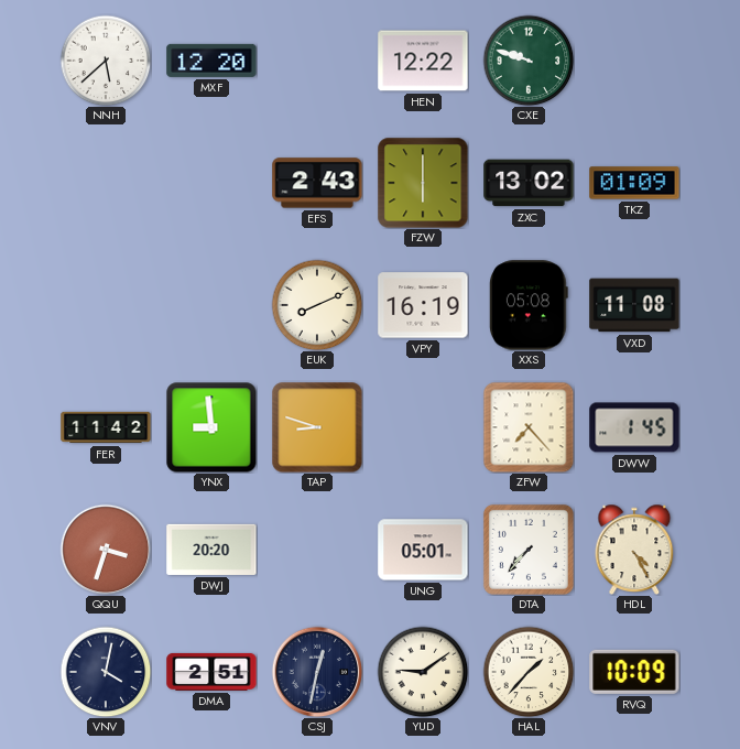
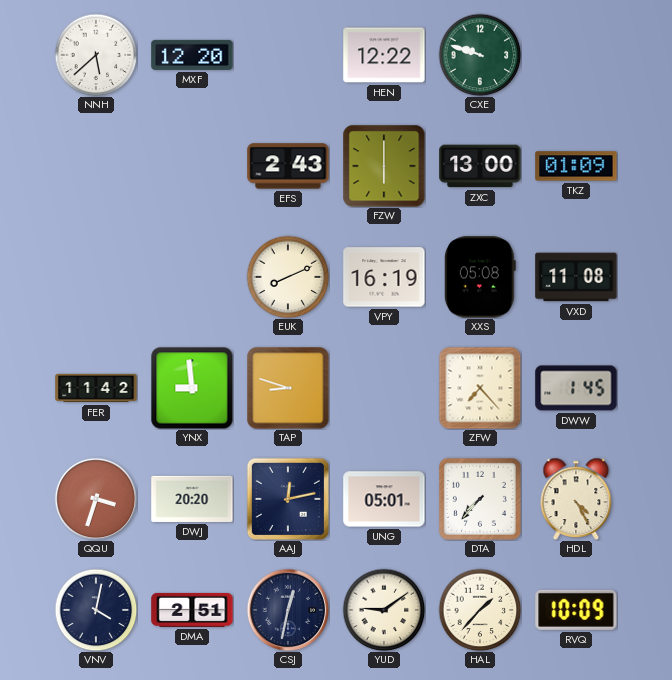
ZXC: 13:02 -> 13:00 (480, 166)
AAJ: none -> 12:13 (287, 498)
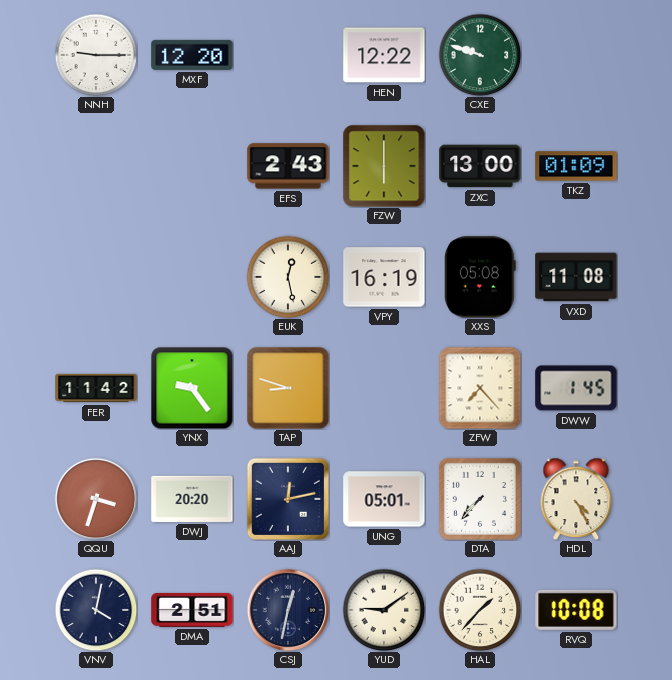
NNH: 5:38 -> 9:15 (96, 55)
EUK: 8:11 -> 12:28 (288, 277)
YNX: 8:59 -> 9:24 (192, 388)
RVQ: 10:09 -> 10:08 (576, 610)
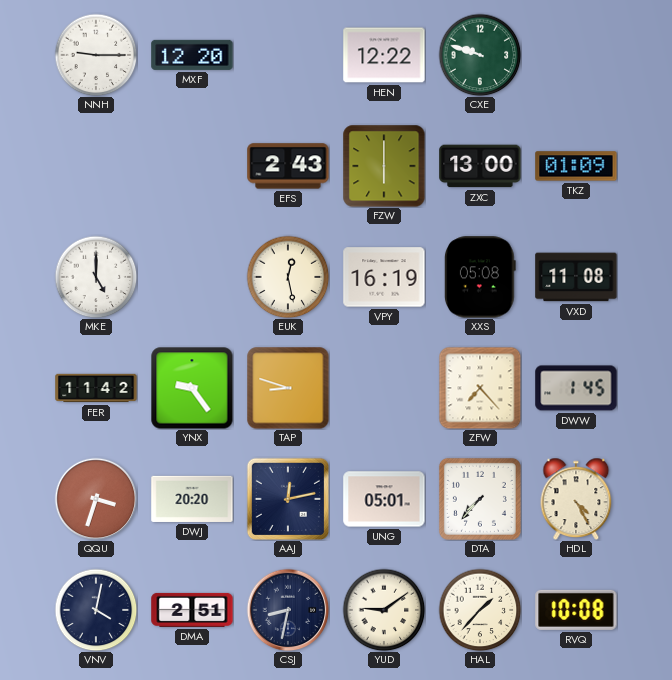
MKE: none -> 5:00 (96, 277)
CSJ: 12:32 -> 8:32 (288, 610)
